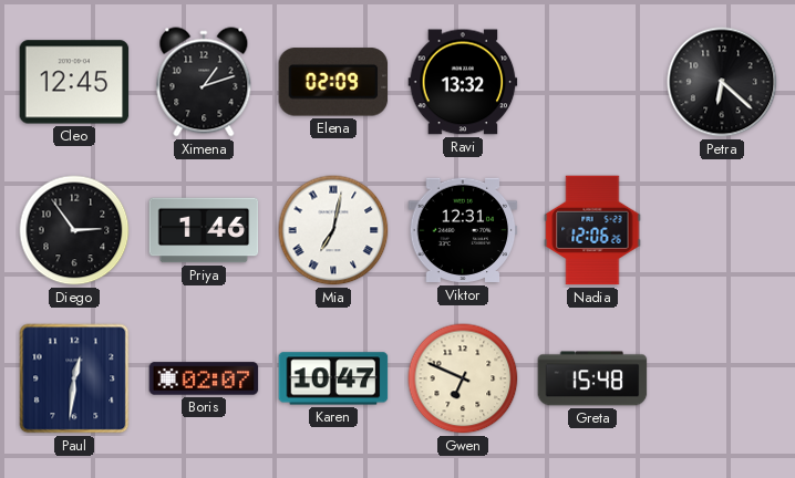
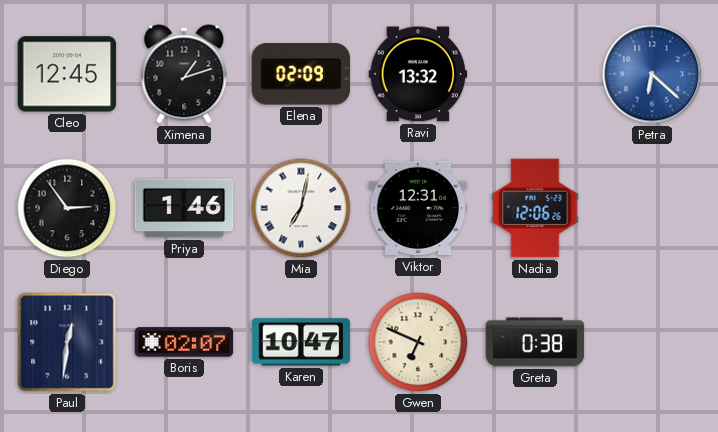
Petra dial: black -> blue (652, 74)
Greta: 15:48 -> 0:38 (535, 342)
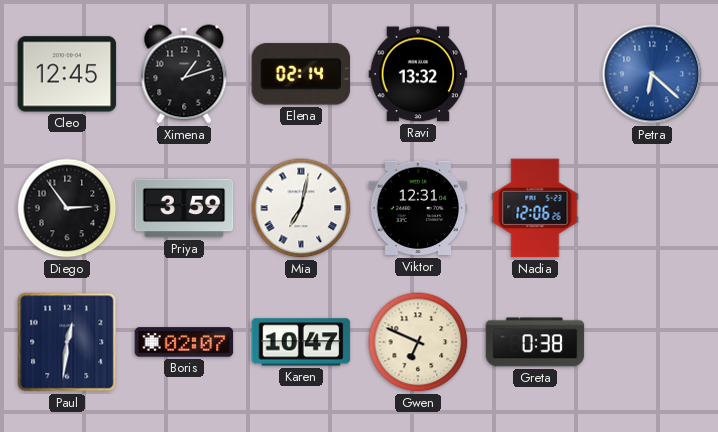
Elena: 02:09 -> 02:14 (301, 74)
Priya: 1:46 -> 3:59 (184, 208)
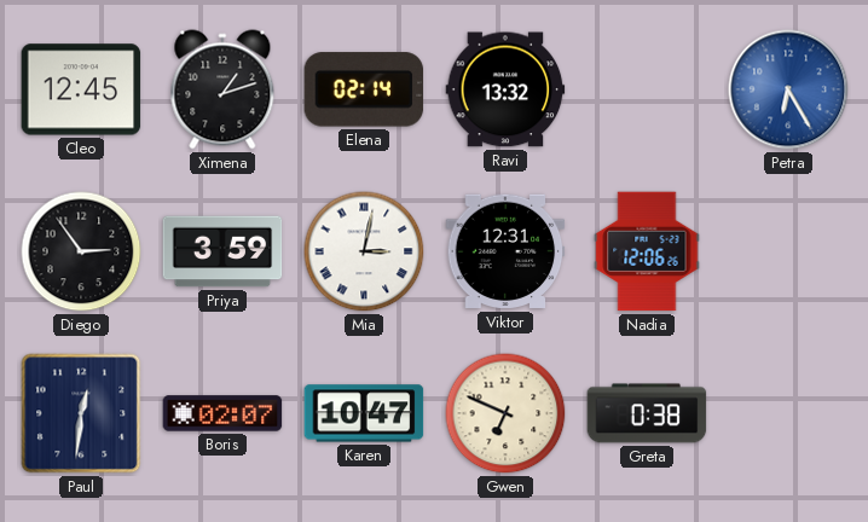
Petra: 6:22 -> 6:25 (788, 89)
Mia: 7:02 -> 3:02 (364, 251)
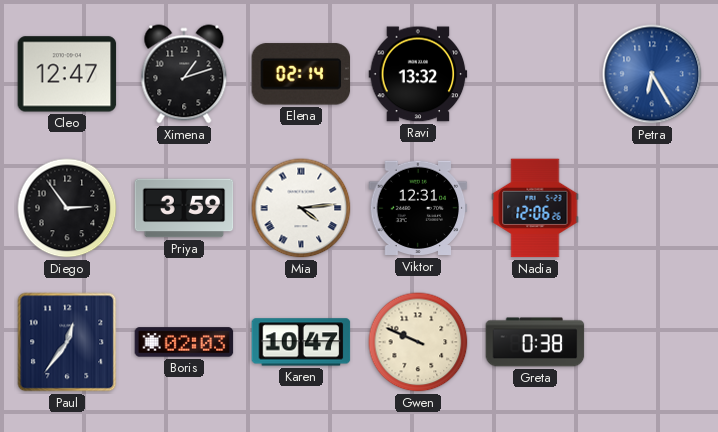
Cleo: 12:45 -> 12:47 (67, 74)
Mia: 3:02 -> 4:14 (301, 208)
Paul: 12:31 -> 12:36 (67, 342)
Boris: 02:07 -> 02:03 (184, 342)
Gwen: 6:49 -> 9:49 (418, 342)
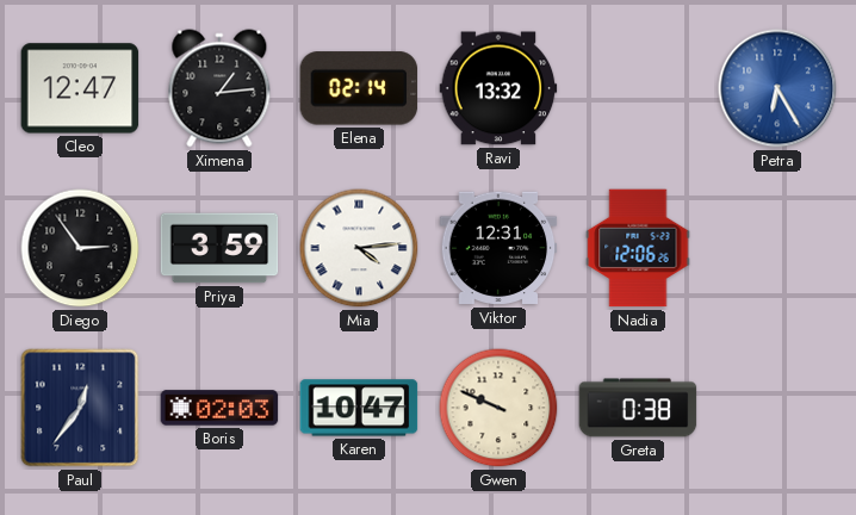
Ximena: 1:12 -> 1:14 (219, 88)
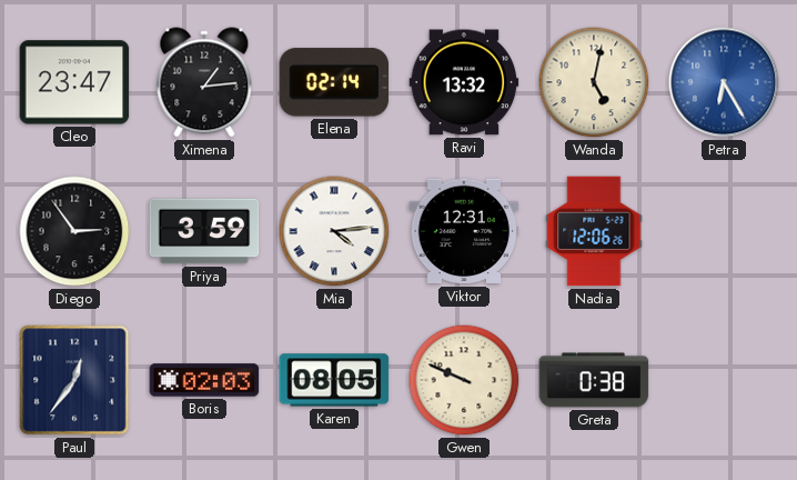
Cleo: 12:47 -> 23:47 (74, 82)
Wanda: none -> 5:02 (594, 82)
Karen: 10:47 -> 08:05 (334, 380)
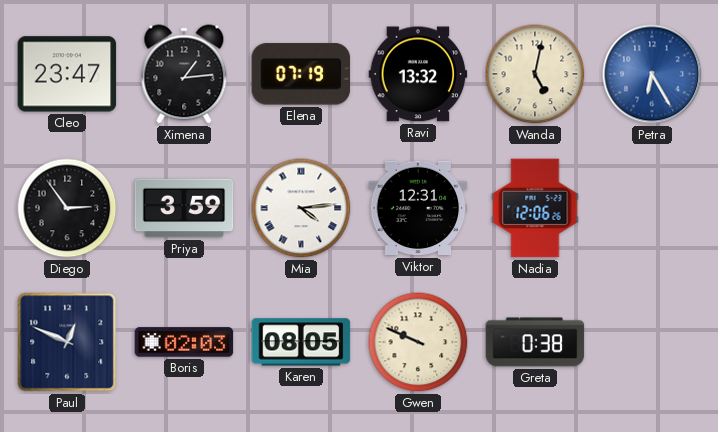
Elena: 02:14 -> 07:19 (301, 74)
Paul: 12:36 -> 12:49 (67, 342)
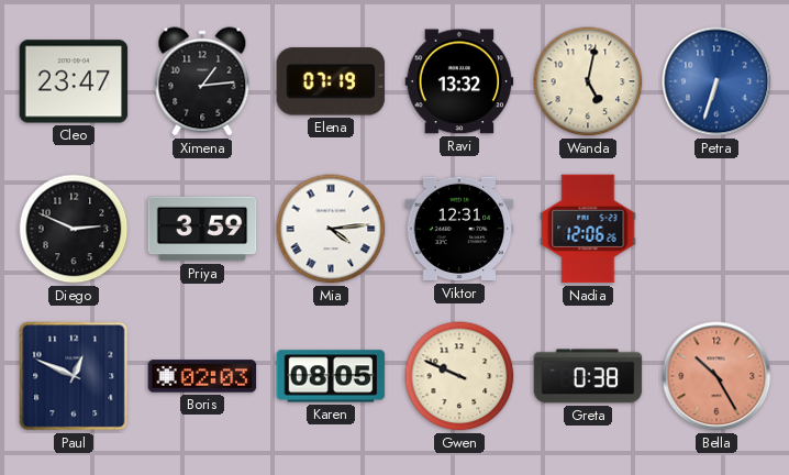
Petra: 6:25 -> 6:33 (716, 81)
Diego: 2:54 -> 2:49 (74, 229)
Bella: none -> 10:25 (716, 376)
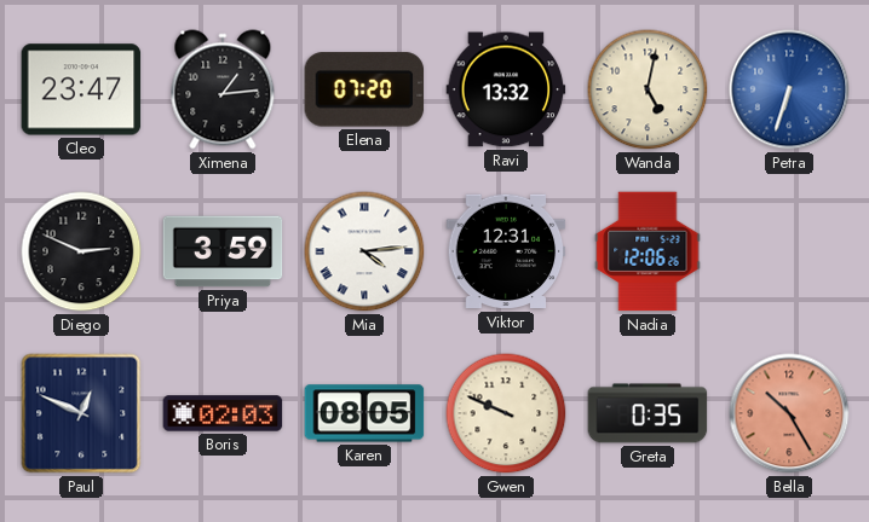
Elena: 07:19 -> 07:20 (364, 89)
Greta: 0:38 -> 0:35 (648, 413)
